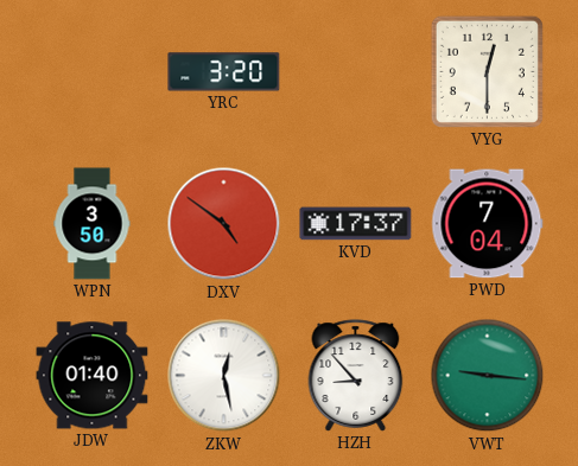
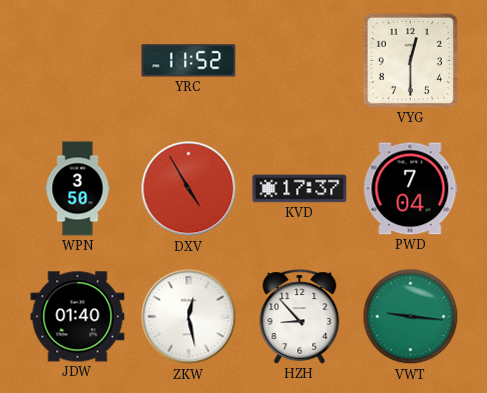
YRC: 3:20 -> 11:52 (189, 61)
DXV: 4:51 -> 4:55 (189, 189)
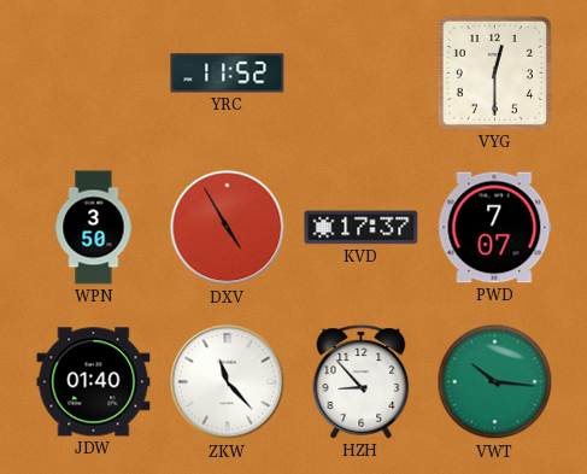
PWD: 7:04 -> 7:07 (495, 228)
ZKW: 12:28 -> 11:23 (228, 382)
VWT: 9:16 -> 10:16 (495, 382)
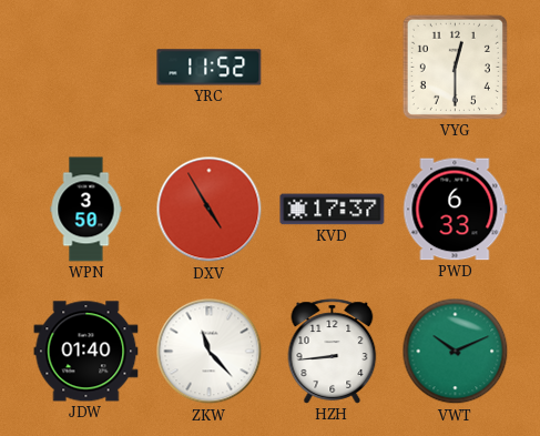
PWD: 7:07 -> 6:33 (456, 210)
HZH: 8:53 -> 8:44 (333, 352)
VWT: 10:16 -> 10:11 (456, 352)
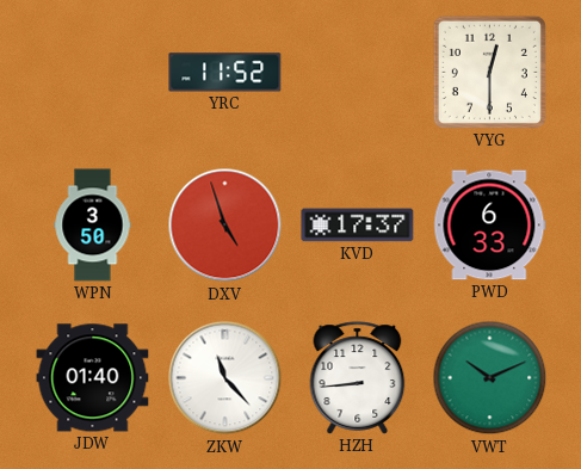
DXV: 4:55 -> 4:57 (225, 226)
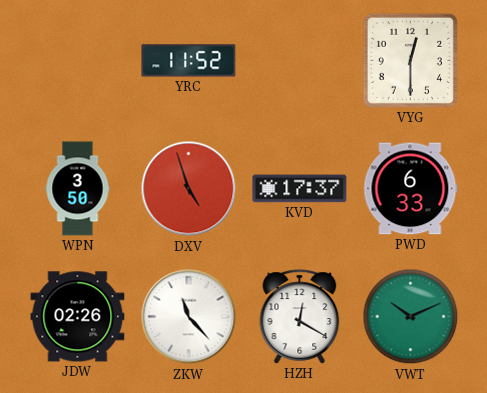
JDW: 01:40 -> 02:26 (78, 317)
HZH: 8:44 -> 12:20 (300, 317)
